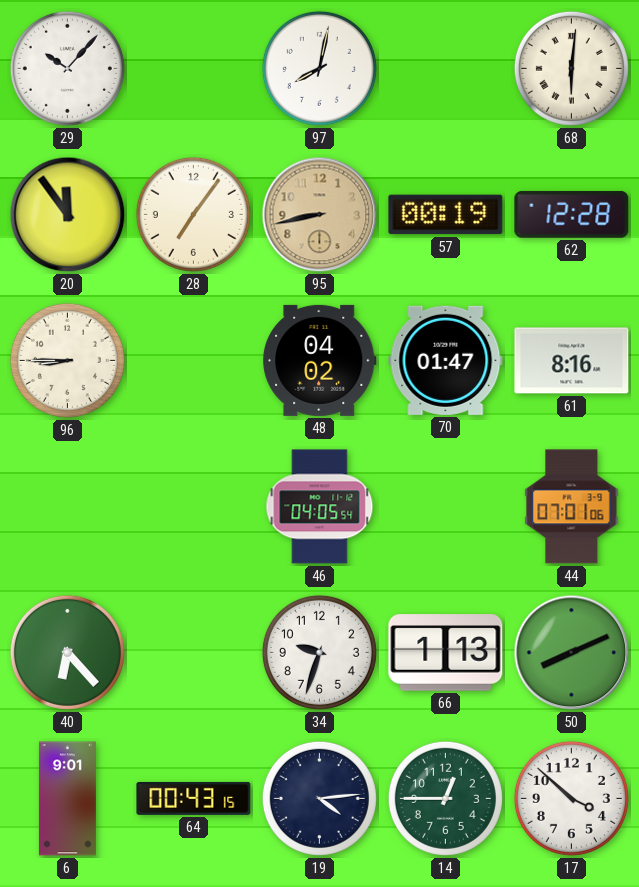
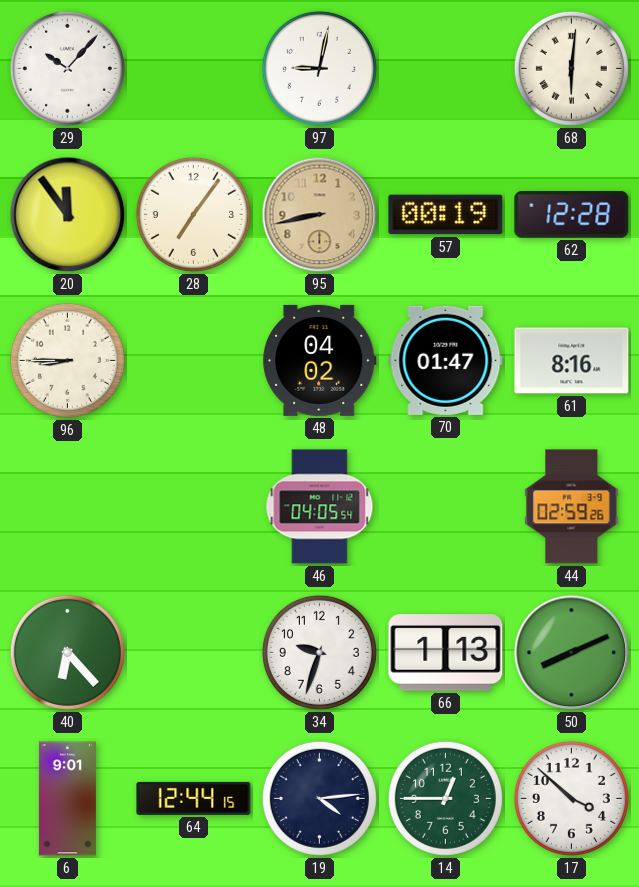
97: 8:02 -> 9:02 (319, 68)
44: 07:01 -> 02:59 (572, 507)
64: 00:43 -> 12:44 (194, 798)
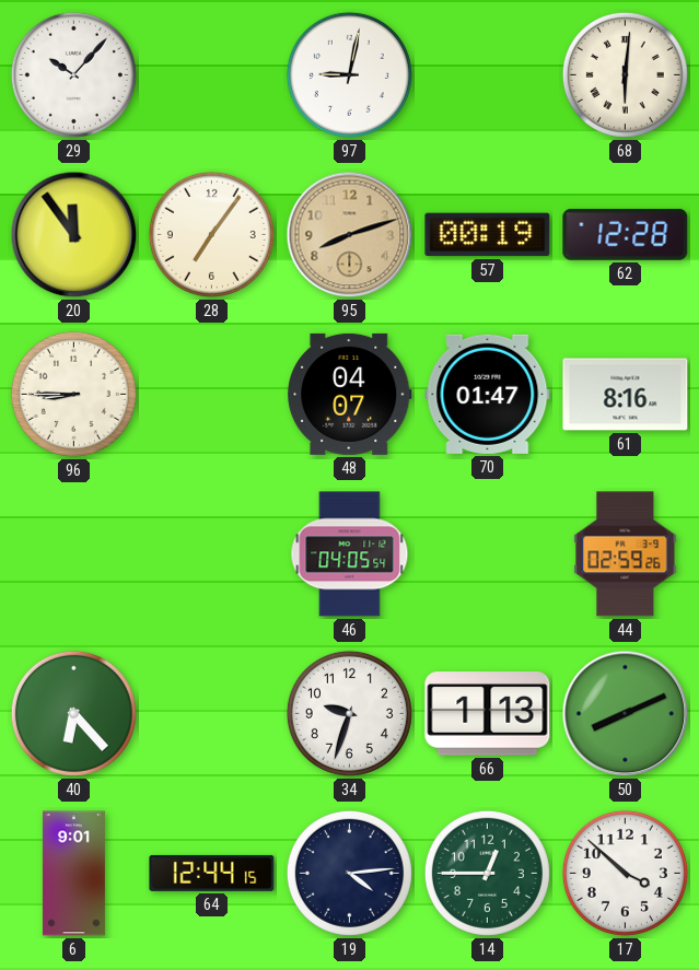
95: 8:43 -> 8:12 (350, 235)
48: 04:02 -> 04:07 (350, 394)
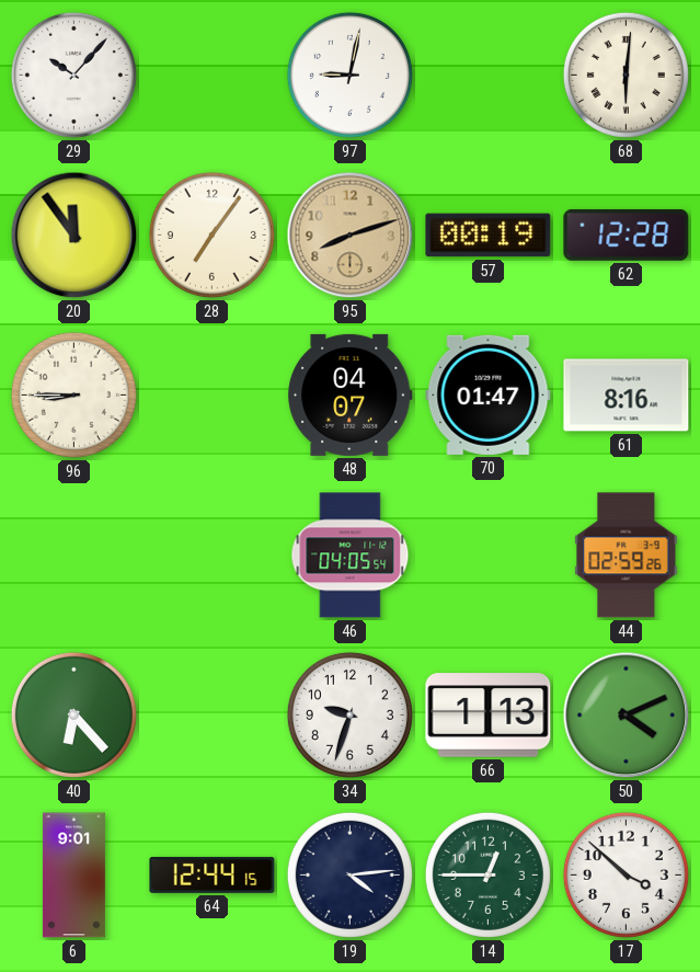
50: 8:11 -> 4:11 (627, 716)
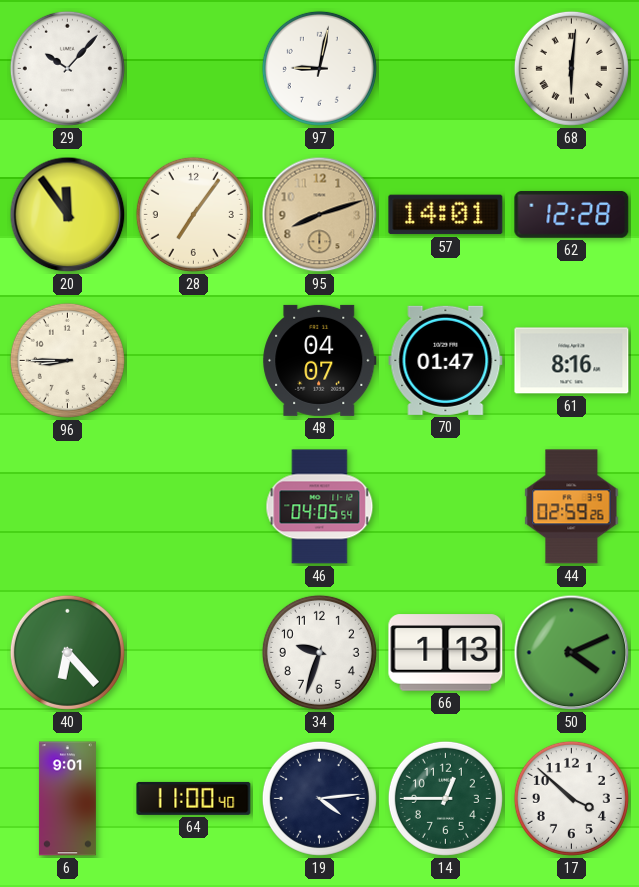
57: 00:19 -> 14:01 (446, 215)
64: 12:44 -> 11:00 (194, 798)
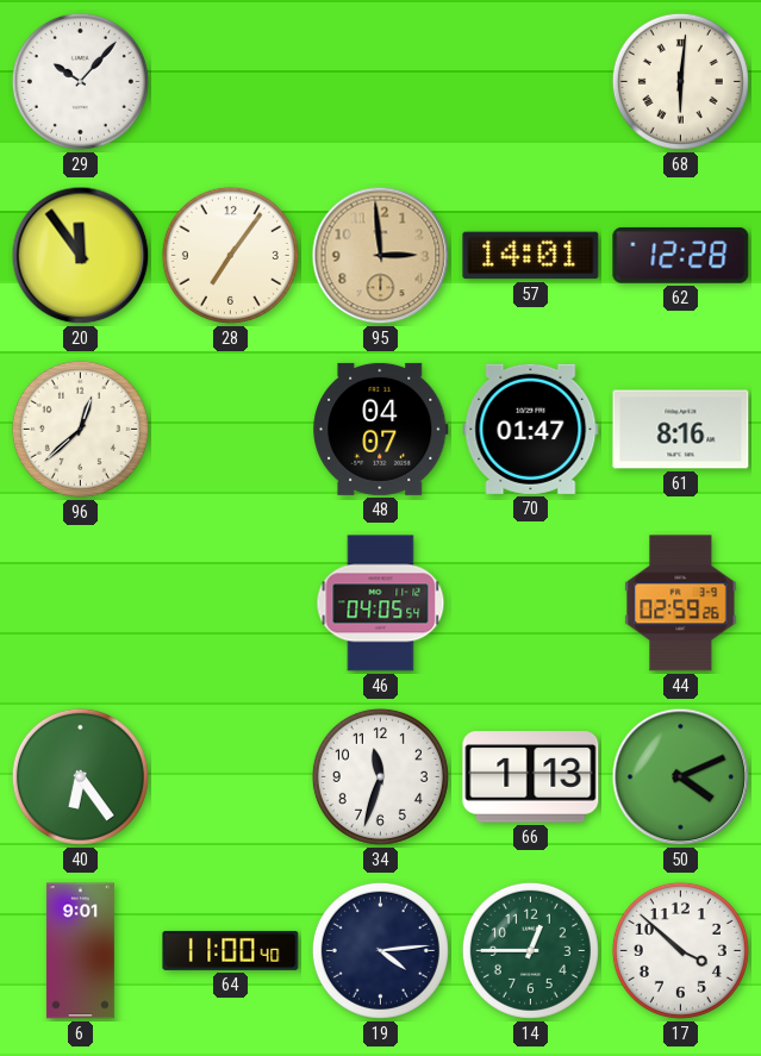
97: 9:02 -> none (319, 68)
95: 8:12 -> 2:59 (381, 256)
96: 8:45 -> 12:38 (80, 429)
40: 6:23 -> 6:24 (80, 776)
34: 9:33 -> 11:33 (380, 776)
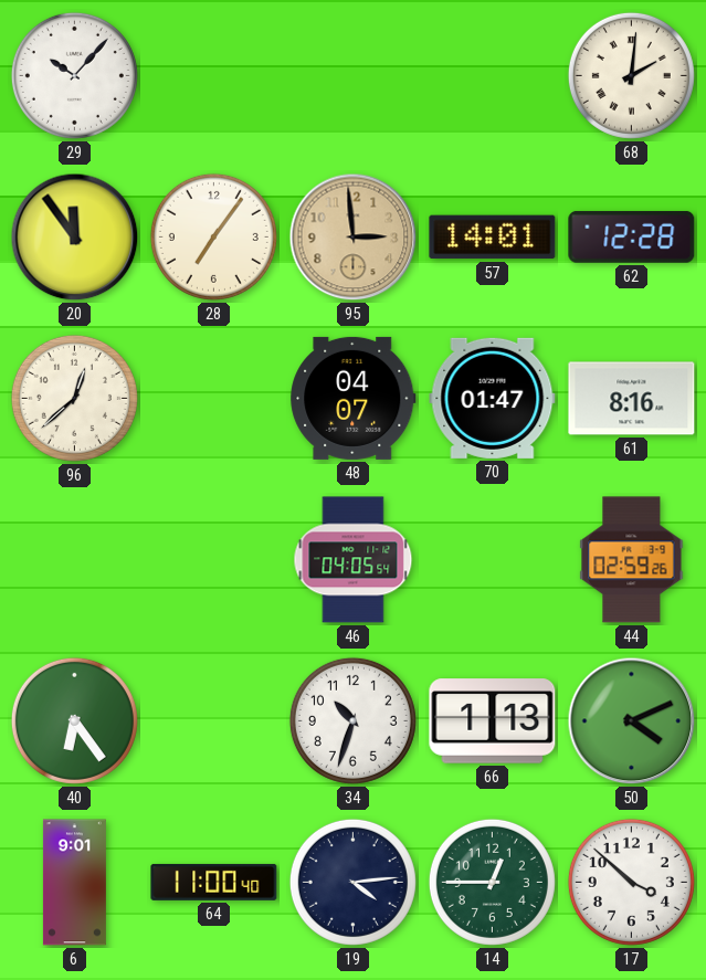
68: 6:01 -> 2:01 (631, 75)
34: 11:33 -> 10:33 (352, 720)
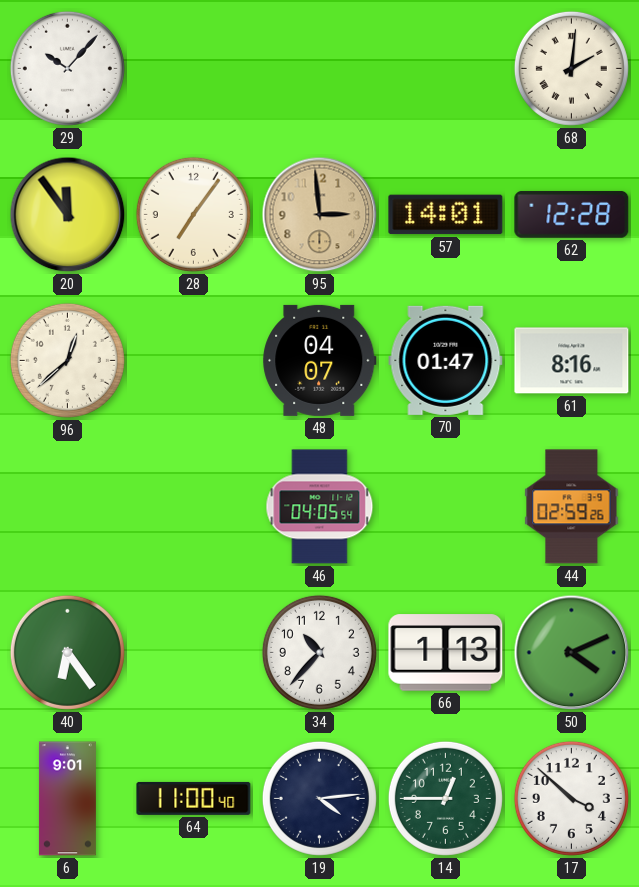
34: 10:33 -> 10:37 (319, 652)
